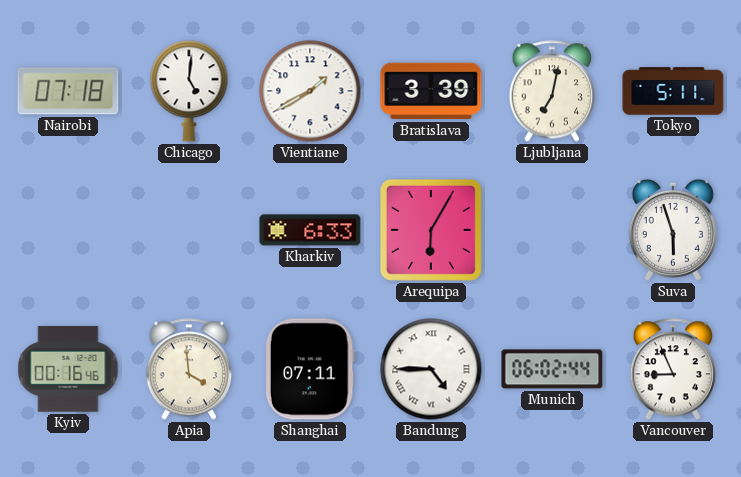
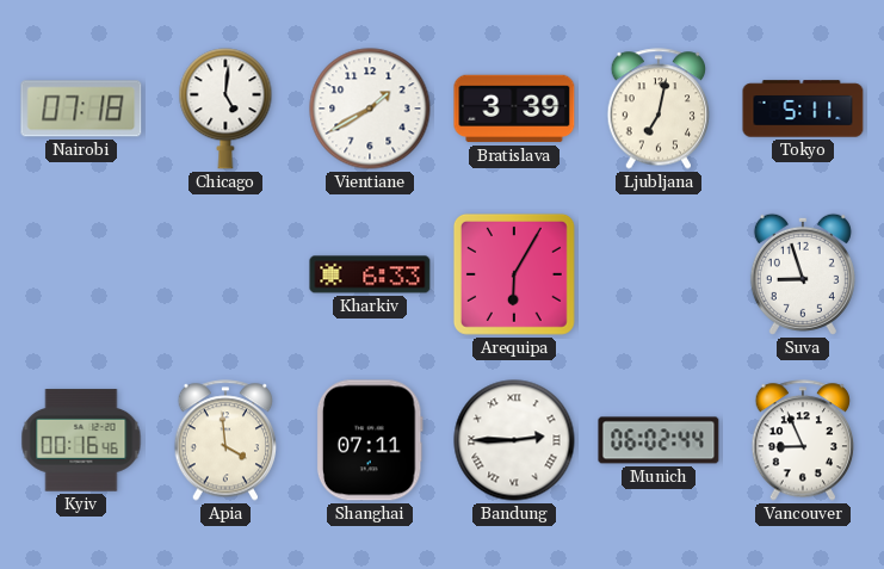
Suva: 5:57 -> 8:57 (803, 274)
Bandung: 4:45 -> 2:45 (514, 440)
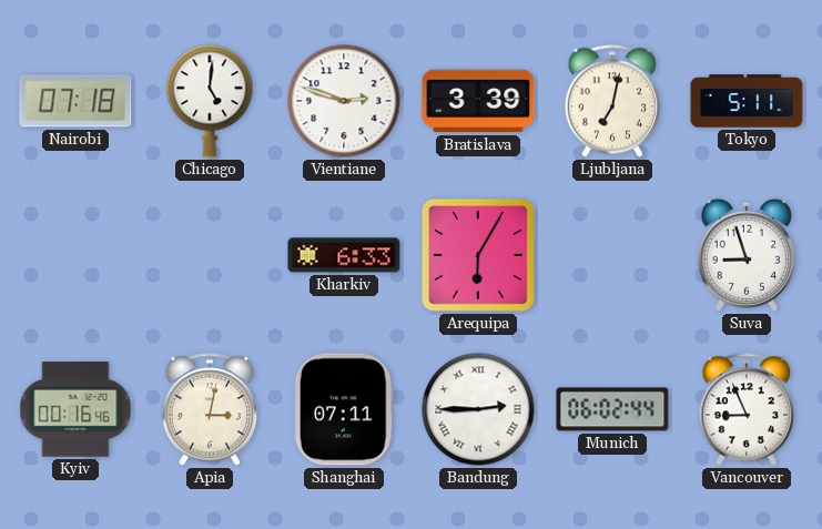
Vientiane: 1:40 -> 2:48 (344, 101)
Apia: 3:59 -> 3:02 (210, 409)
